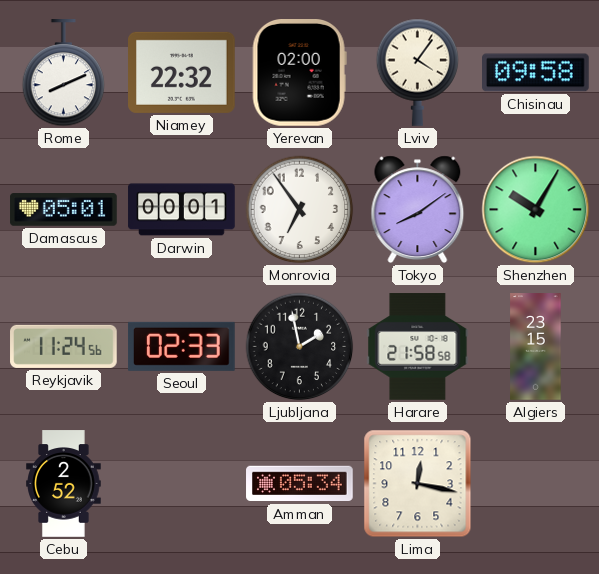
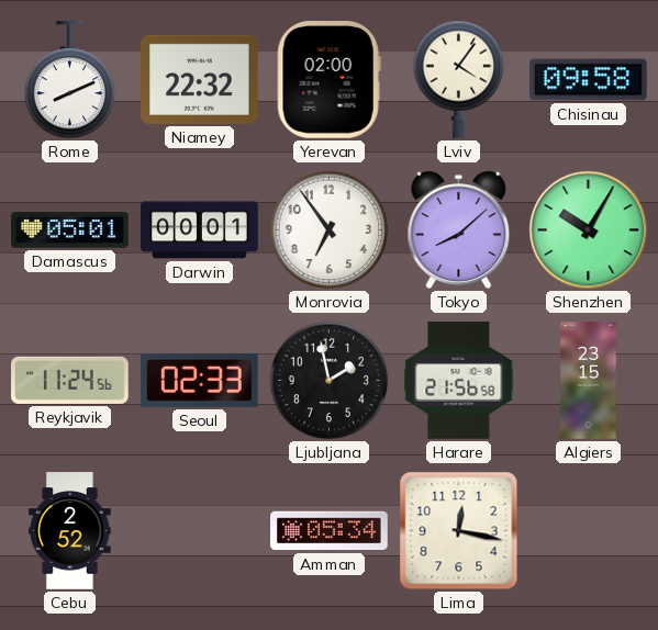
Tokyo: 8:09 -> 8:08 (459, 230)
Harare: 21:58 -> 21:56 (459, 381)
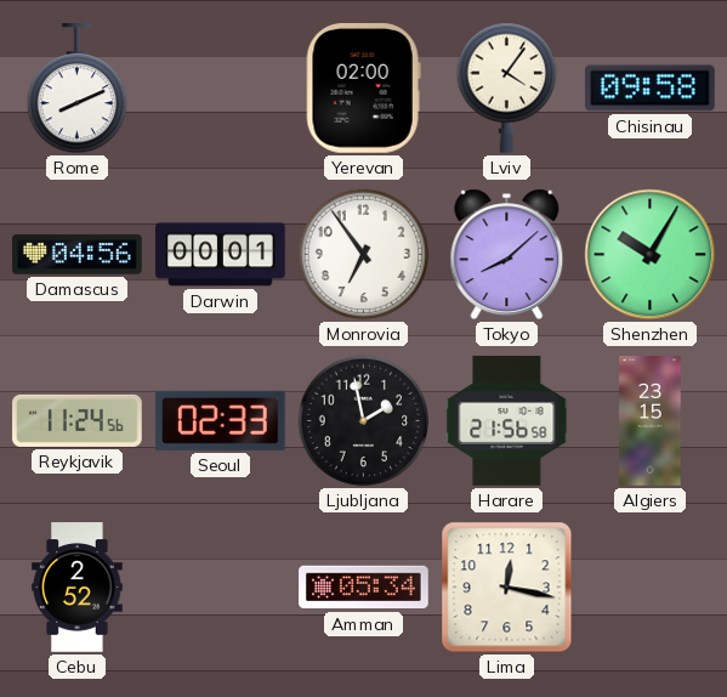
Niamey: 22:32 -> none (200, 79)
Damascus: 05:01 -> 04:56 (78, 255)
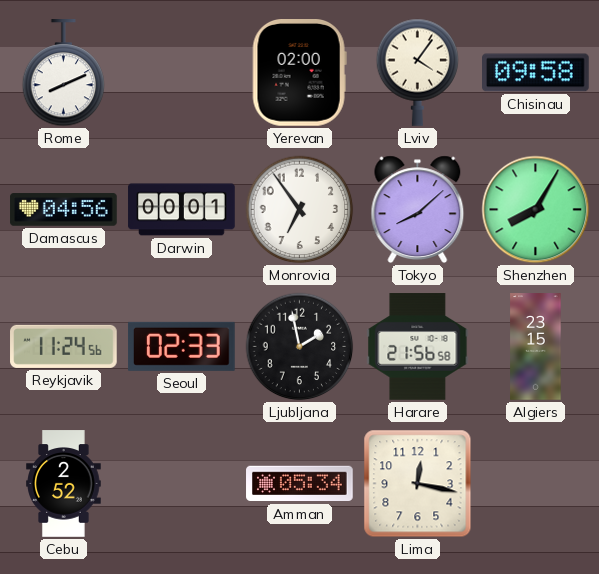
Shenzhen: 10:05 -> 8:05 (536, 210)
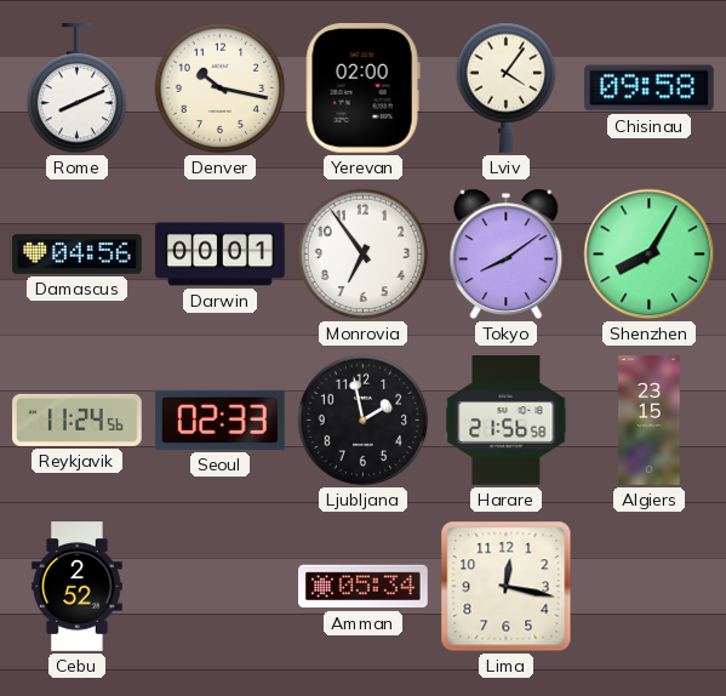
Denver: none -> 10:17 (221, 89)
Tokyo: 8:08 -> 8:09 (507, 255)
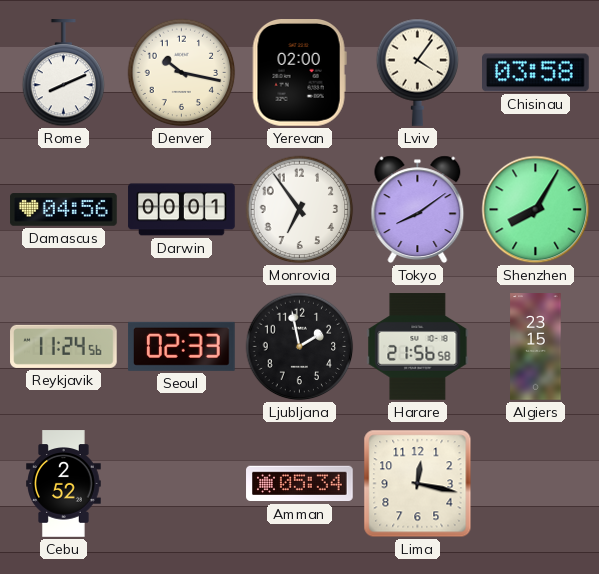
Chisinau: 09:58 -> 03:58 (536, 73)
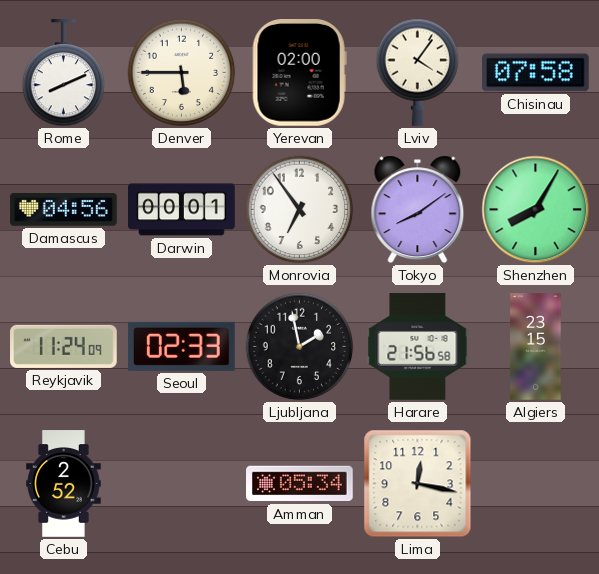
Denver: 10:17 -> 5:45 (182, 73)
Chisinau: 03:58 -> 07:58 (536, 73)
Reykjavik: 11:24:56 -> 11:24:09 (64, 346)
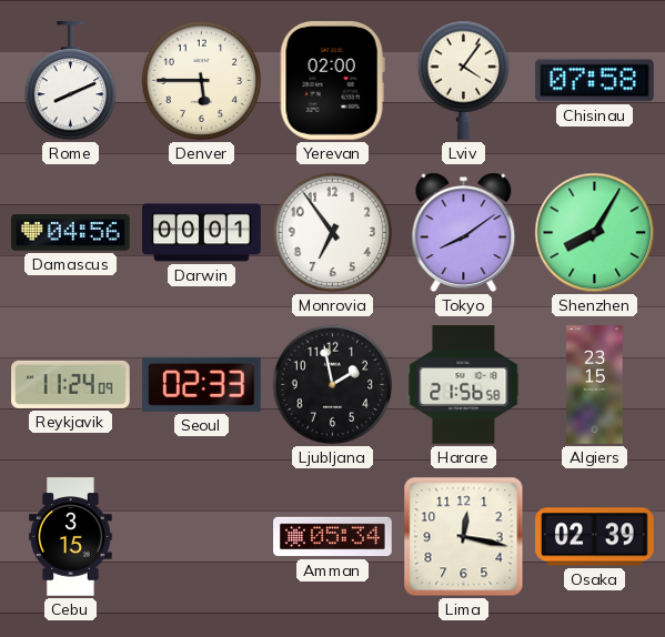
Cebu: 2:52 -> 3:15 (71, 537)
Osaka: none -> 02:39 (595, 537)
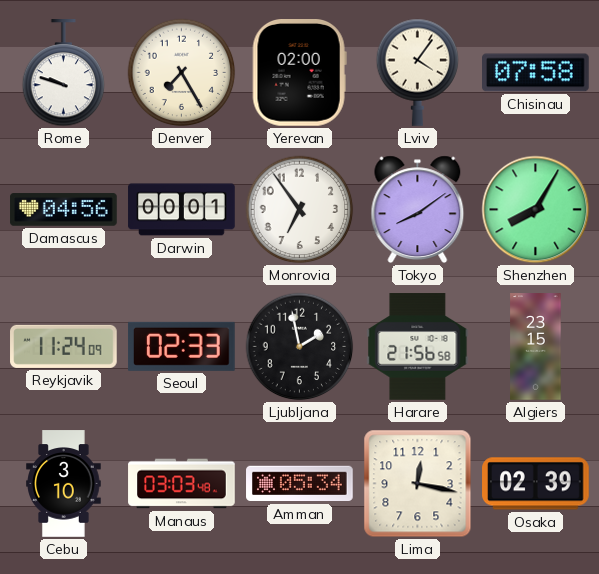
Rome: 8:11 -> 9:48 (64, 73)
Denver: 5:45 -> 7:25 (182, 73)
Cebu: 3:15 -> 3:10 (64, 484)
Manaus: none -> 03:03 (182, 484)
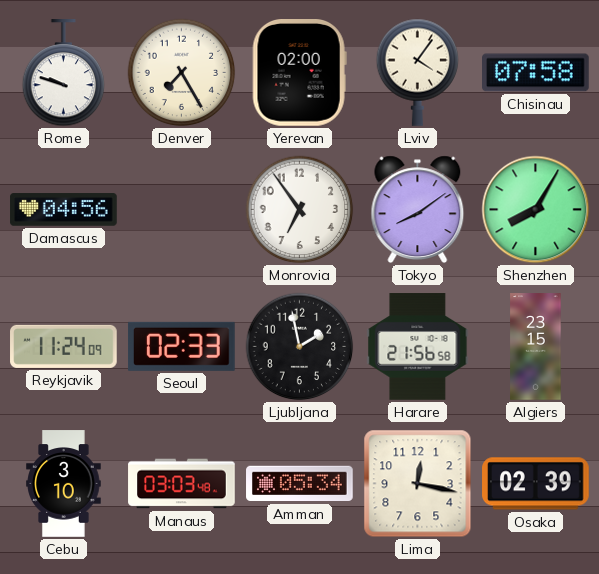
Darwin: 00:01 -> none (182, 210)
